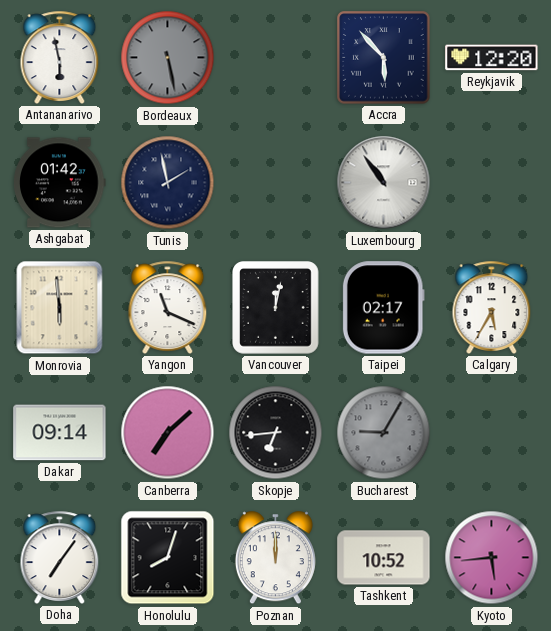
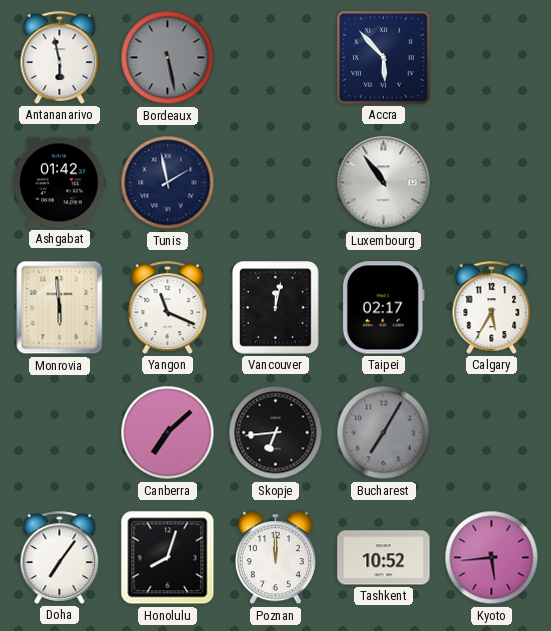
Reykjavik: 12:20 -> none (492, 58)
Dakar: 09:14 -> none (60, 433)
Bucharest: 9:05 -> 7:05 (384, 433)
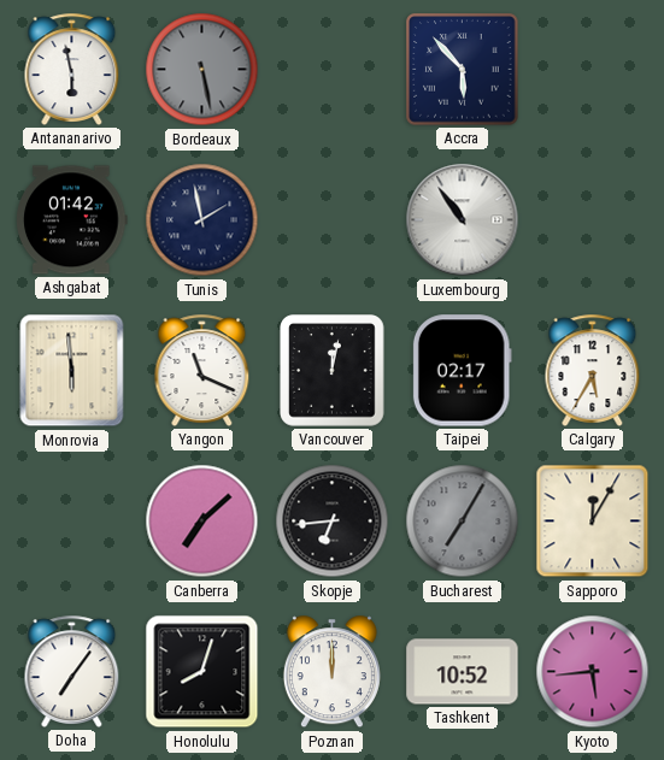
Sapporo: none -> 12:05 (593, 522)
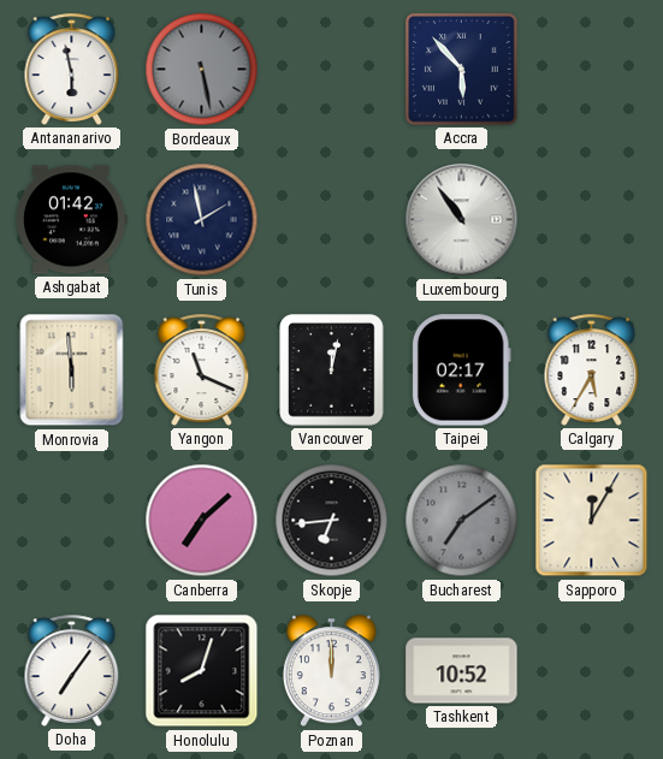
Bucharest: 7:05 -> 7:09 (462, 521)
Kyoto: 5:44 -> none (593, 672)
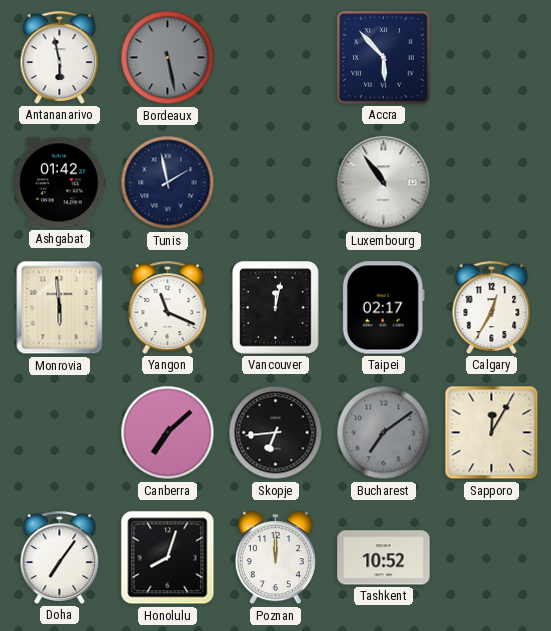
Calgary: 5:35 -> 12:35 (492, 307)
